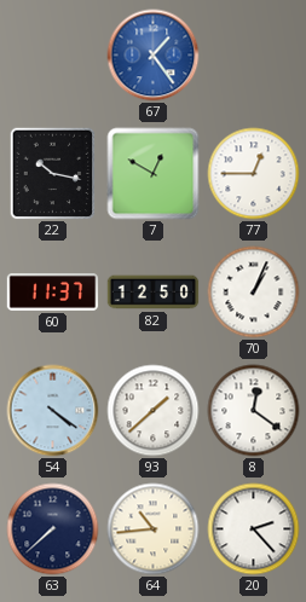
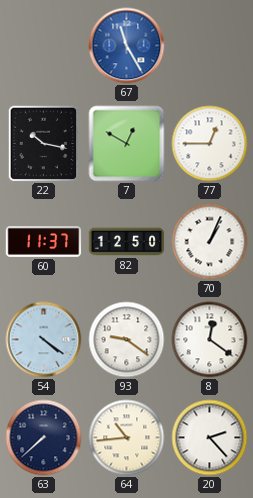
67: 1:24 -> 11:25 (127, 46)
93: 1:38 -> 9:21 (127, 340)
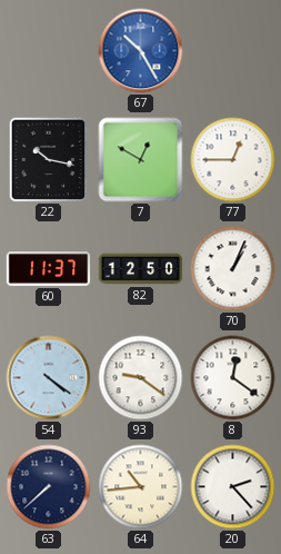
67: 11:25 -> 10:25 (141, 51)
